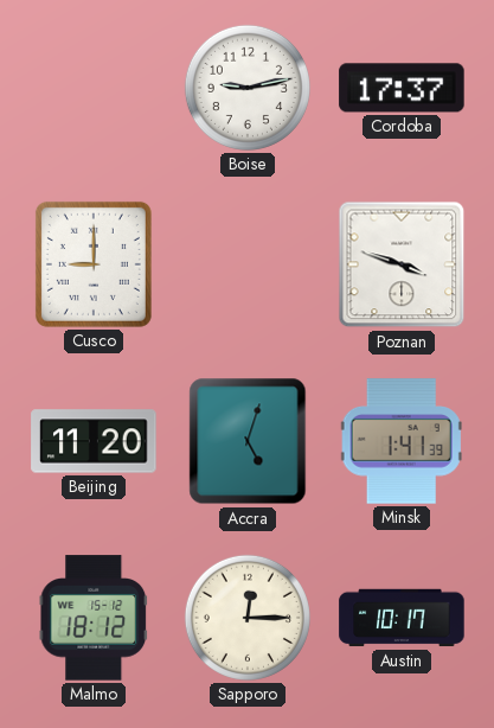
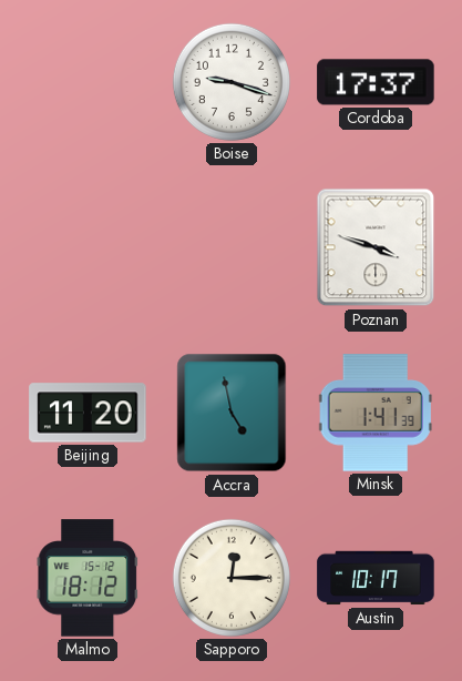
Boise: 9:13 -> 9:18 (232, 82)
Cusco: 9:00 -> none (94, 264)
Accra: 5:03 -> 4:58 (232, 413)
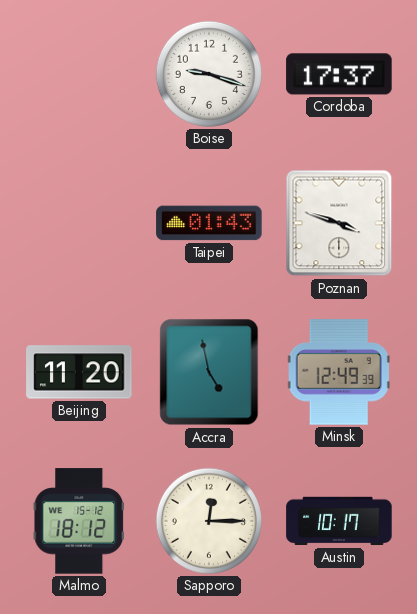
Taipei: none -> 01:43 (209, 223)
Minsk: 1:41 -> 12:49 (339, 372)
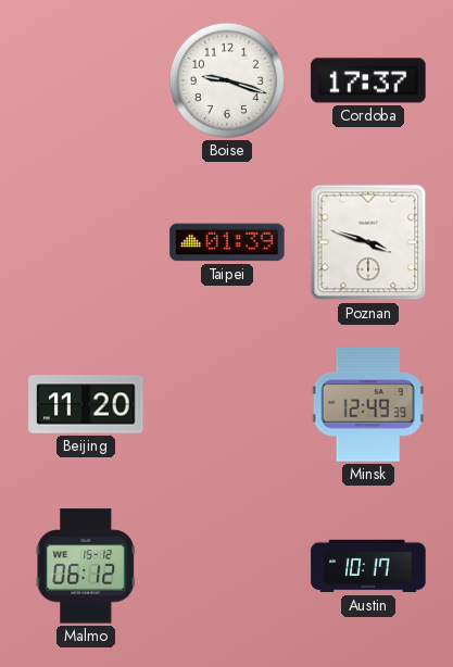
Taipei: 01:43 -> 01:39 (227, 242)
Accra: 4:58 -> none (209, 372)
Malmo: 18:12 -> 06:12 (86, 566)
Sapporo: 12:15 -> none (209, 521)
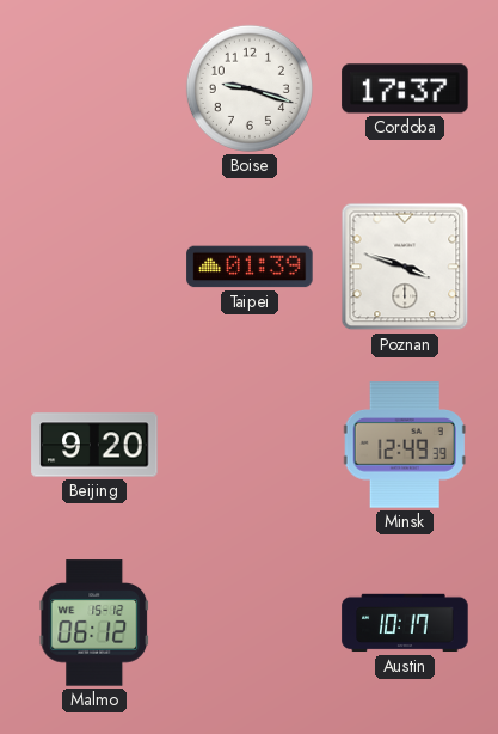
Beijing: 11:20 -> 9:20 (94, 445)
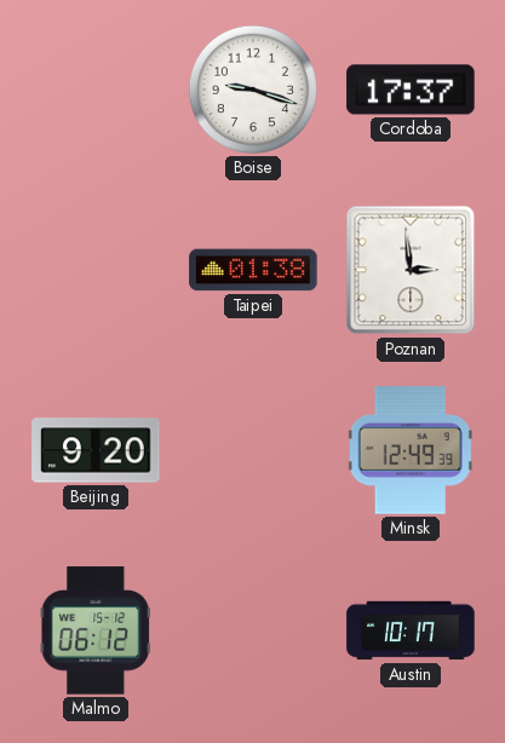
Taipei: 01:39 -> 01:38 (253, 270)
Poznan: 3:48 -> 2:59 (411, 270)
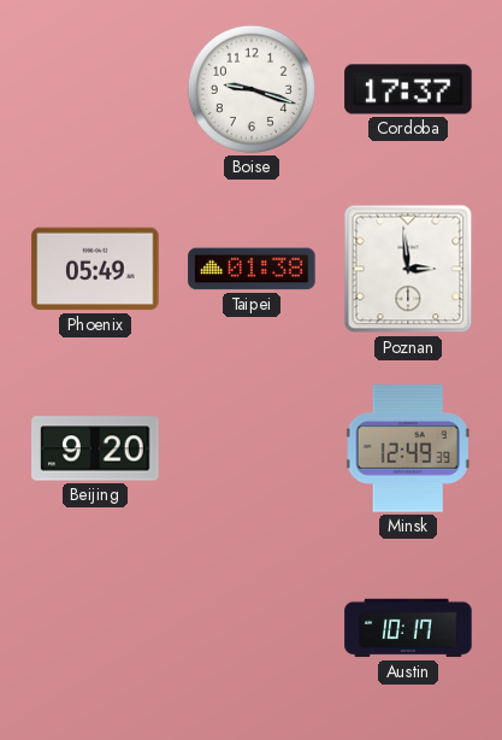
Phoenix: none -> 05:49 (95, 269)
Malmo: 06:12 -> none (96, 630)
